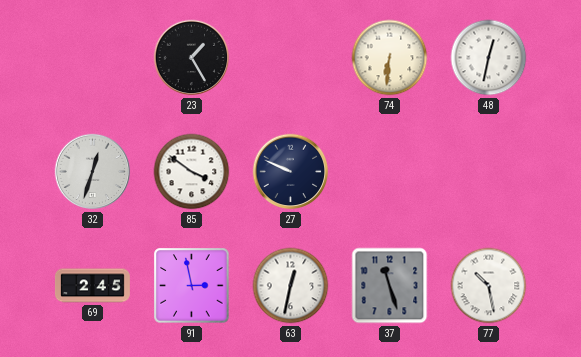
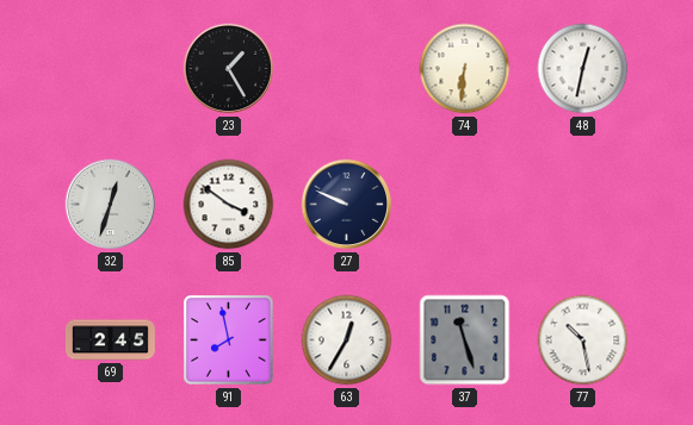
91: 2:58 -> 7:58 (229, 340)
63: 12:32 -> 12:35 (347, 340)
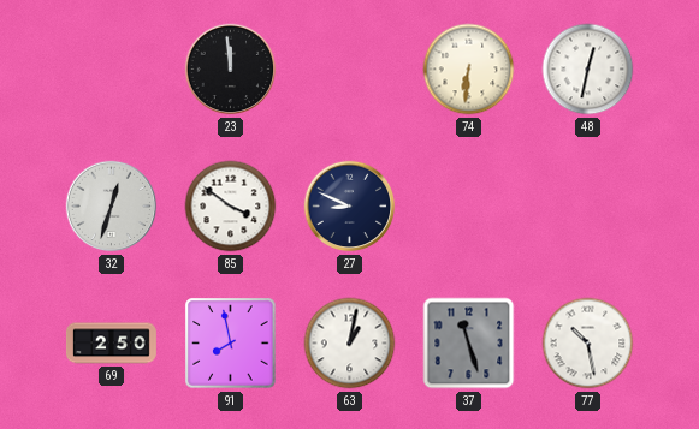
23: 1:25 -> 11:59 (231, 70)
27: 9:49 -> 8:49 (350, 207)
69: 2:45 -> 2:50 (111, 344)
63: 12:35 -> 1:02 (350, 344)
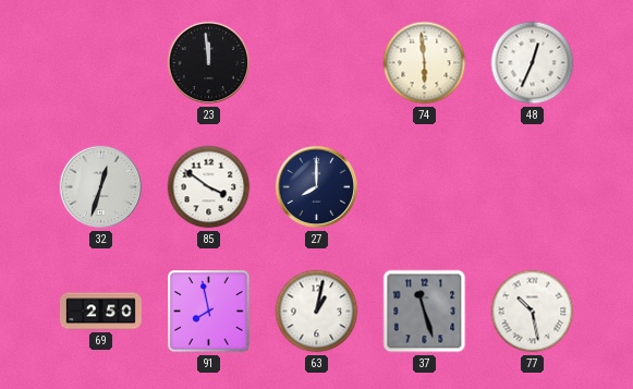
74: 6:31 -> 5:59 (425, 63)
48: 12:32 -> 12:34 (533, 63)
27: 8:49 -> 8:00 (317, 187)
